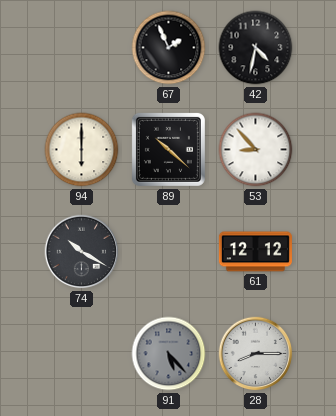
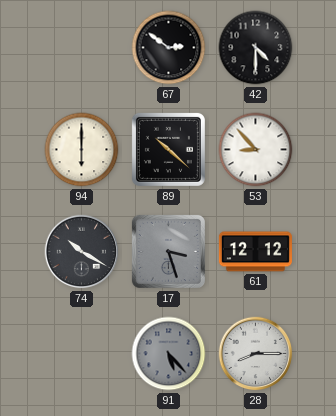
67: 1:56 -> 2:51 (169, 48)
42: 4:32 -> 4:30 (256, 48)
17: none -> 3:27 (168, 251)
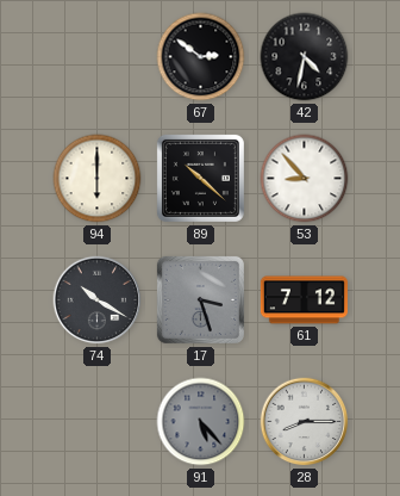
42: 4:30 -> 4:32 (305, 57)
61: 12:12 -> 7:12 (304, 300)
